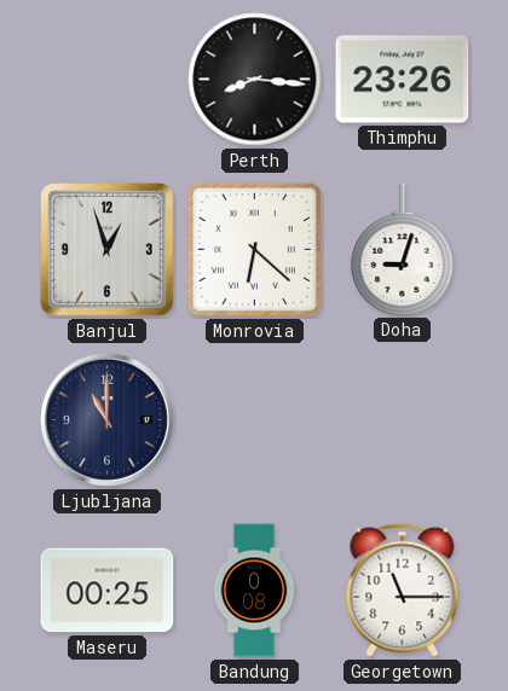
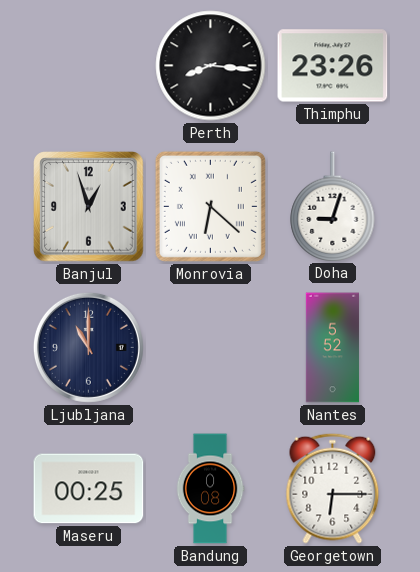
Nantes: none -> 5:52 (332, 348)
Georgetown: 11:15 -> 6:15 (333, 488)
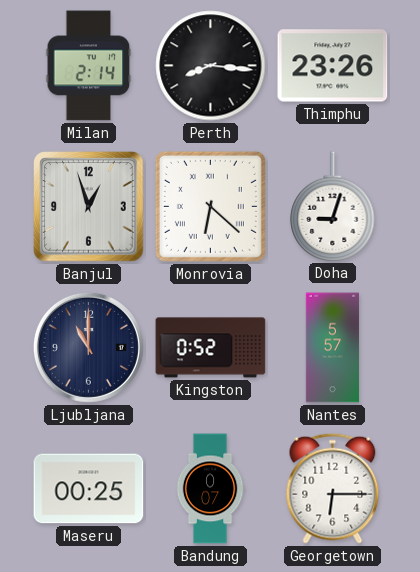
Milan: none -> 2:14 (89, 66)
Kingston: none -> 0:52 (211, 348)
Nantes: 5:52 -> 5:57 (332, 348)
Bandung: 0:08 -> 0:07 (210, 489)
